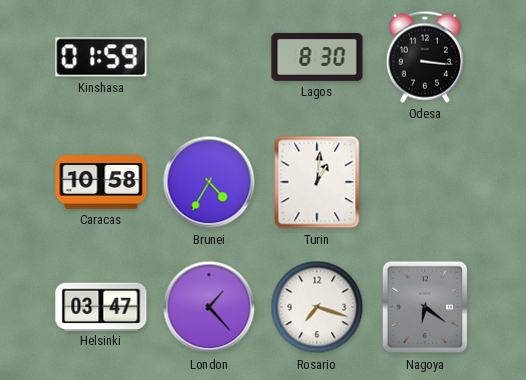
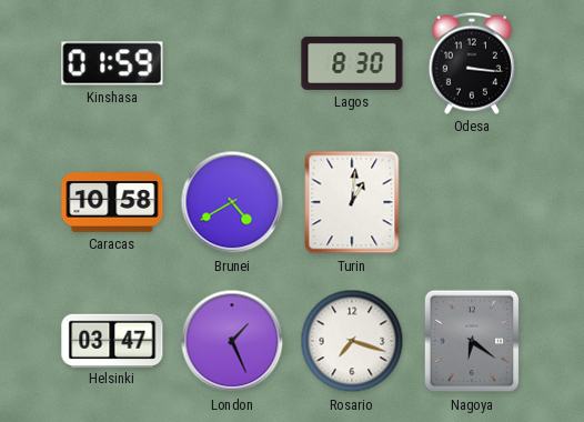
Brunei: 4:35 -> 4:40 (232, 202)
London: 1:23 -> 1:26 (232, 341)
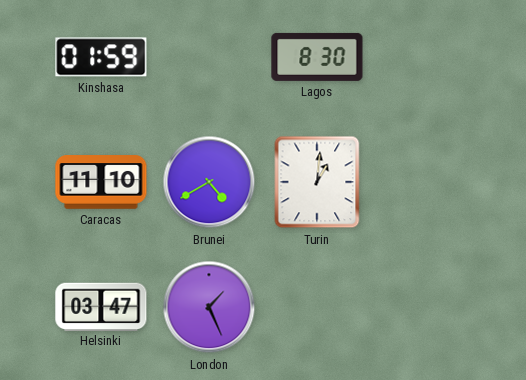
Odesa: 3:16 -> none (472, 63)
Caracas: 10:58 -> 11:10 (101, 182)
Rosario: 7:18 -> none (352, 341)
Nagoya: 6:21 -> none (472, 341)
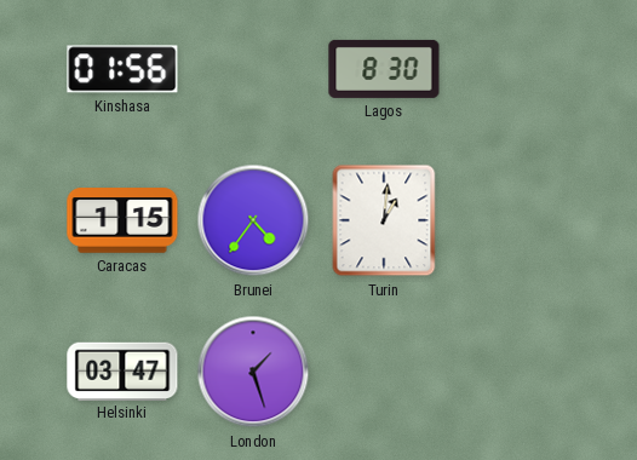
Kinshasa: 01:59 -> 01:56 (122, 69)
Caracas: 11:10 -> 1:15 (122, 220)
Brunei: 4:40 -> 4:36 (253, 220)
London: 1:26 -> 1:27 (253, 372)
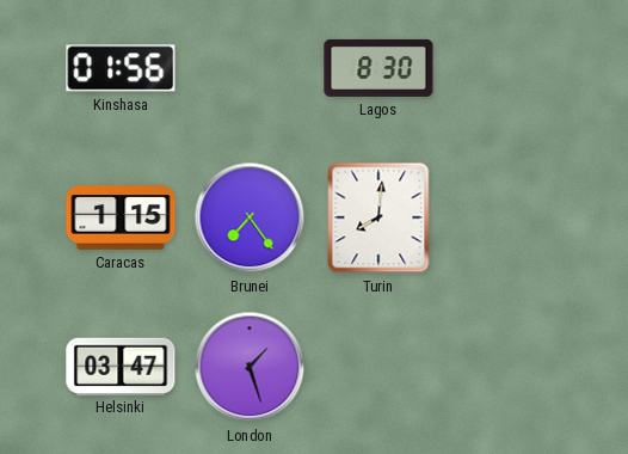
Brunei: 4:36 -> 7:24 (250, 217)
Turin: 1:01 -> 8:01 (378, 217)
